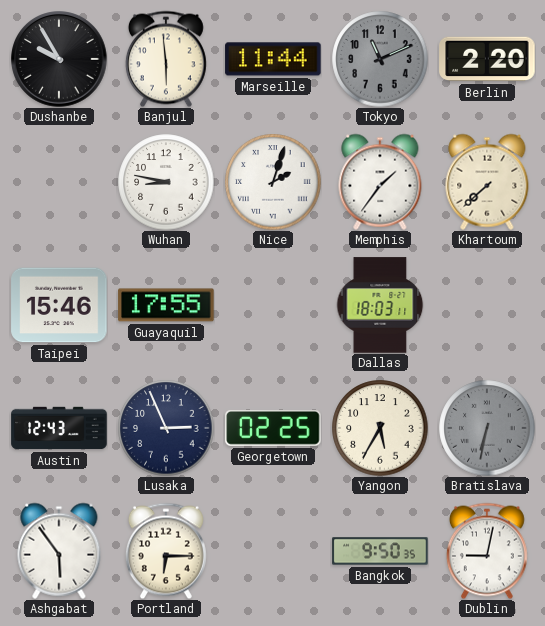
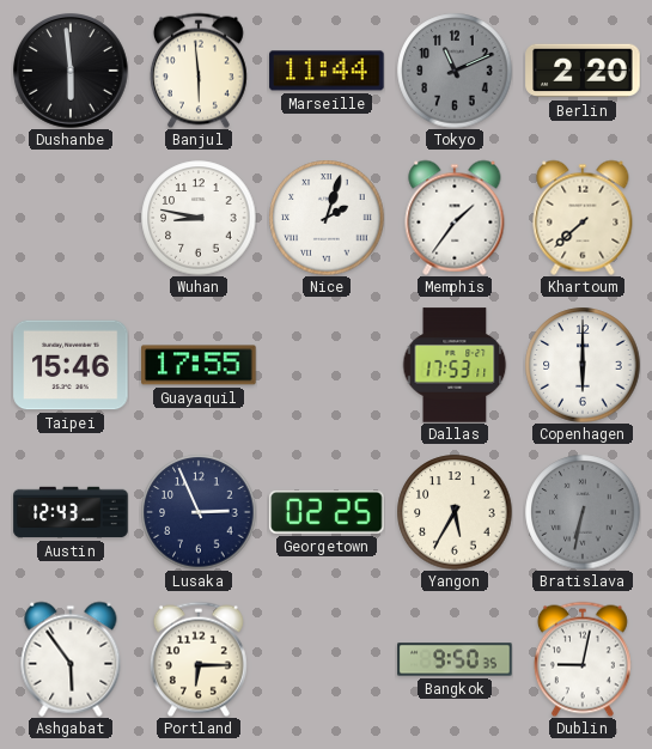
Dushanbe: 9:55 -> 5:59 (71, 71)
Dallas: 18:03 -> 17:53 (455, 365)
Copenhagen: none -> 6:00 (583, 365)
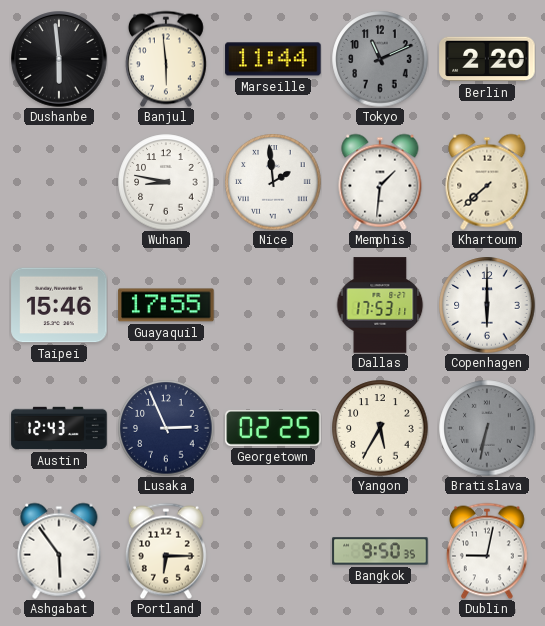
Nice: 2:03 -> 1:59 (273, 182)
Memphis: 1:36 -> 1:31 (380, 182)
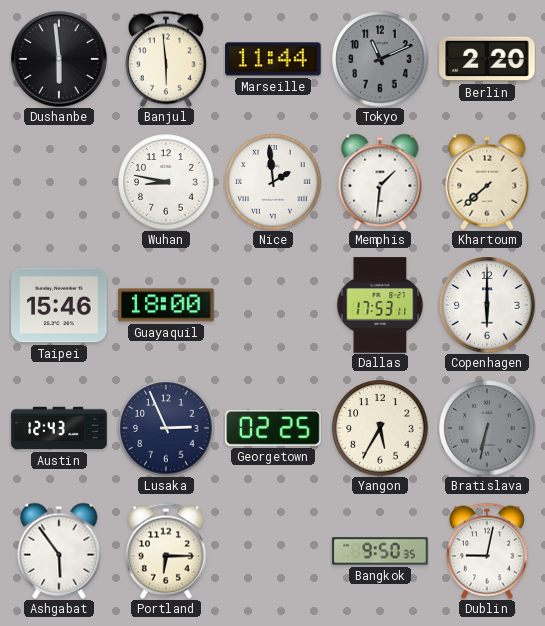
Guayaquil: 17:55 -> 18:00 (166, 305)
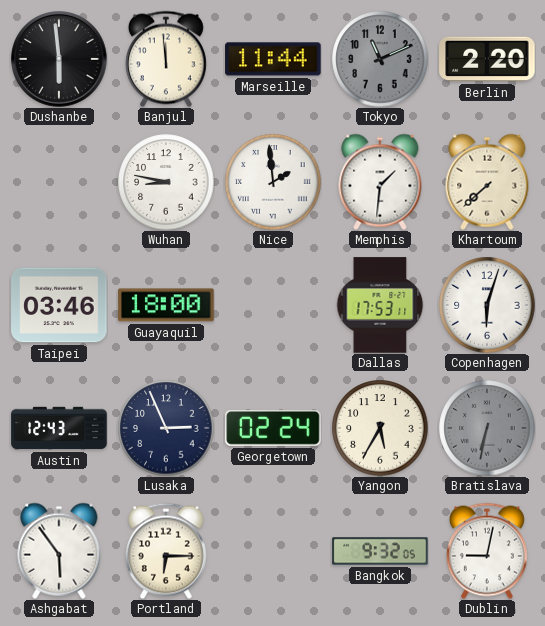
Banjul: 5:59 -> 11:59 (166, 59)
Taipei: 15:46 -> 03:46 (59, 305)
Copenhagen: 6:00 -> 6:03 (487, 305)
Georgetown: 02:25 -> 02:24 (273, 428)
Bangkok: 9:50 -> 9:32 (380, 551)
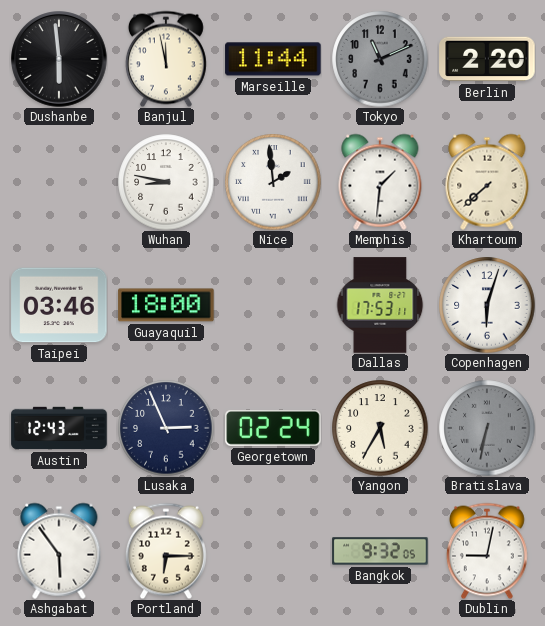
Banjul: 11:59 -> 11:58 (166, 59)
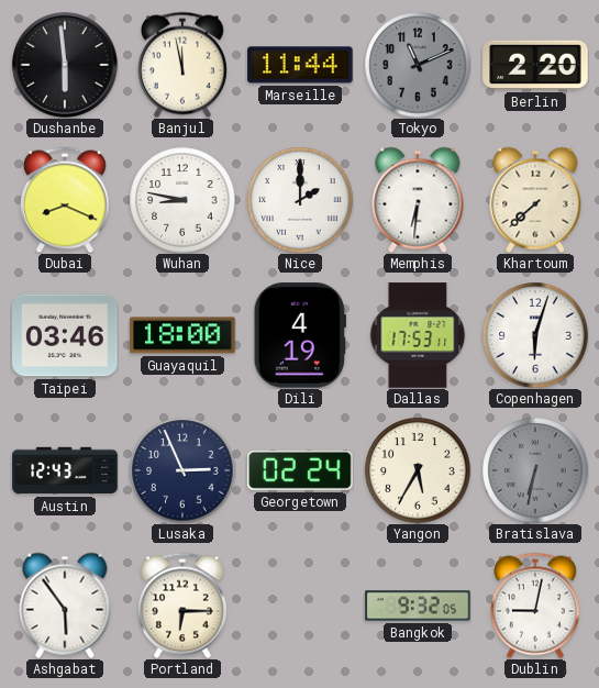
Dubai: none -> 8:19 (65, 200)
Nice: 1:59 -> 2:00 (300, 200)
Memphis: 1:31 -> 6:31 (418, 200)
Dili: none -> 4:19 (299, 335)
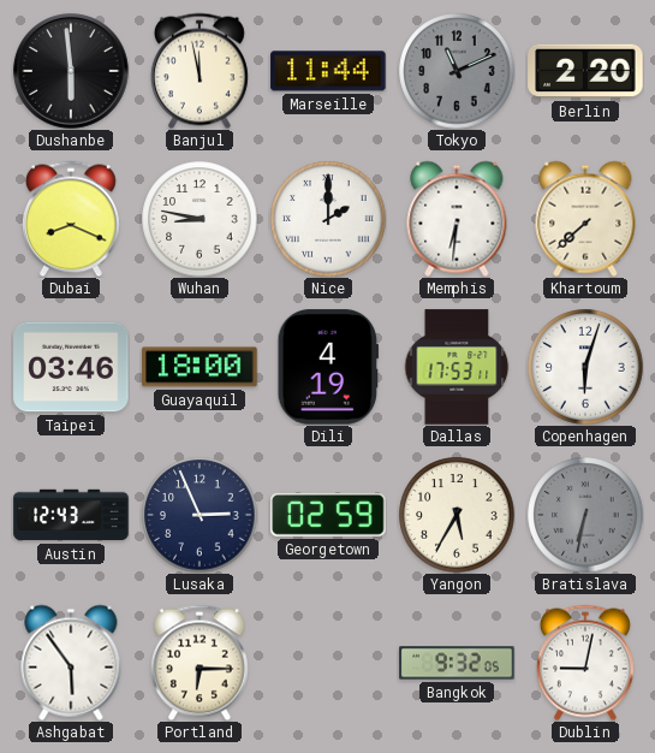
Georgetown: 02:24 -> 02:59 (328, 515)
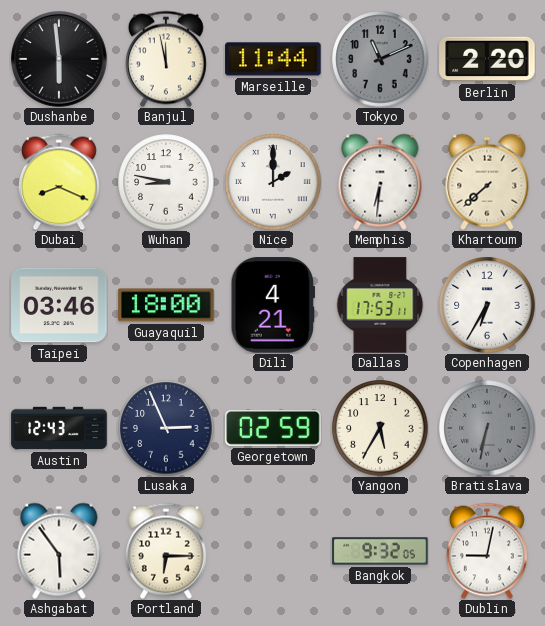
Dili: 4:19 -> 4:21 (272, 305)
Copenhagen: 6:03 -> 6:35 (487, 305)
